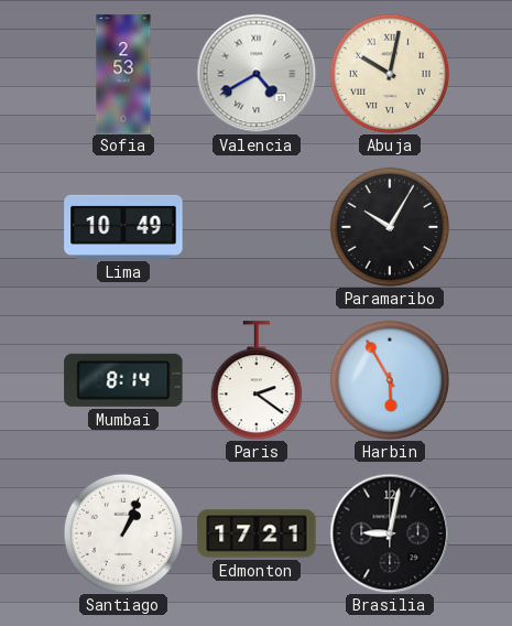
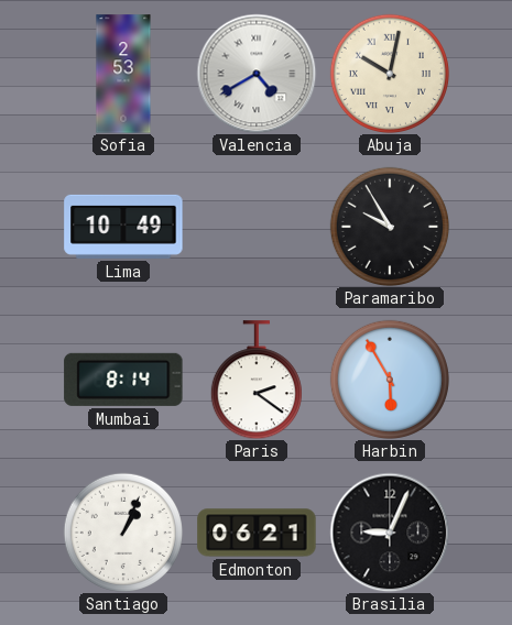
Paramaribo: 10:05 -> 9:55 (390, 227)
Edmonton: 17:21 -> 06:21 (257, 533)
Brasilia: 9:02 -> 9:04 (390, 533)
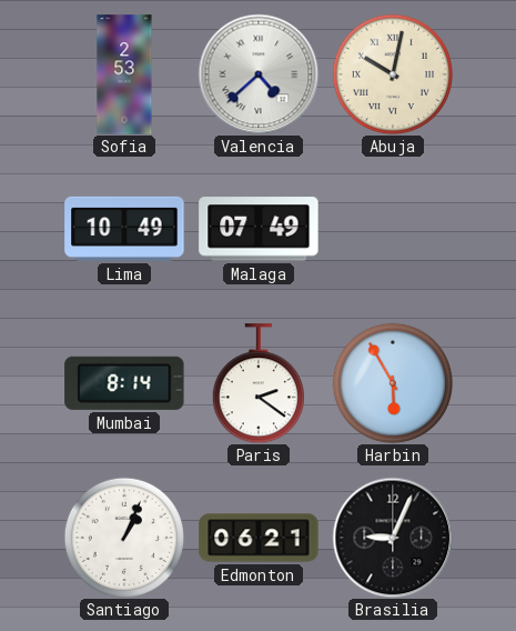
Valencia: 4:40 -> 4:38 (259, 74)
Malaga: none -> 07:49 (259, 229)
Paramaribo: 9:55 -> none (390, 227)
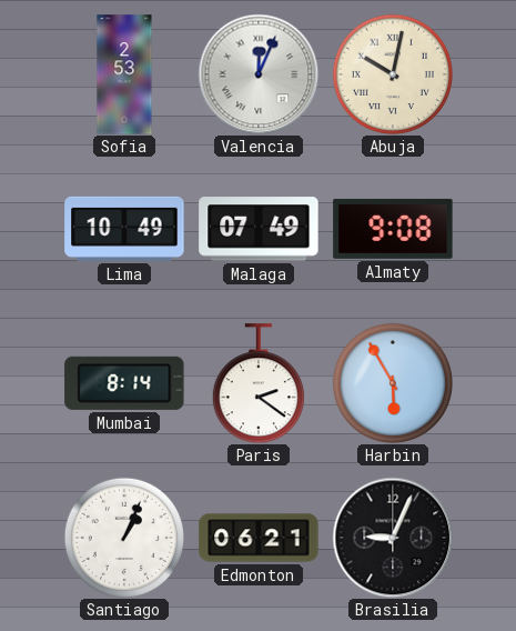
Valencia: 4:38 -> 12:04 (259, 74)
Almaty: none -> 9:08 (393, 229)
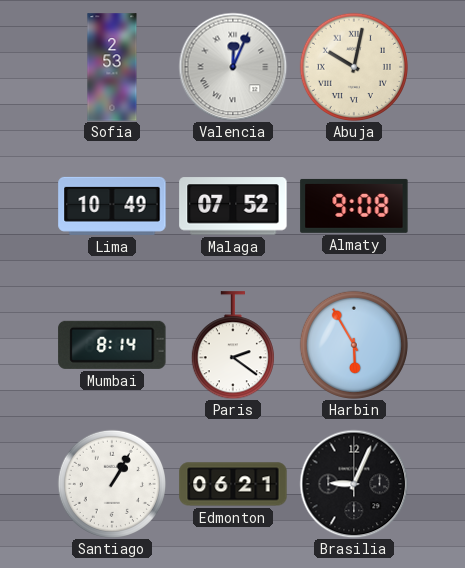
Malaga: 07:49 -> 07:52 (233, 206)
Santiago: 1:04 -> 1:05 (112, 484)
